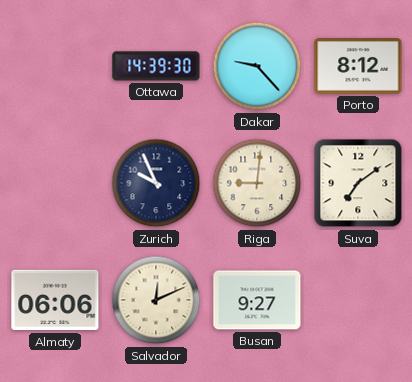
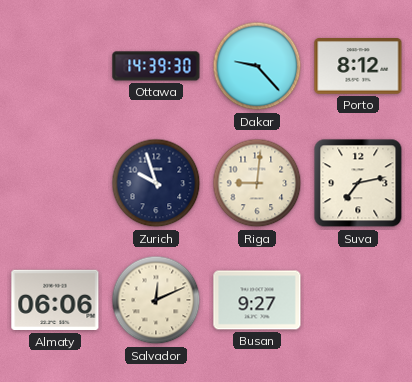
Zurich: 9:56 -> 9:57 (156, 183)
Suva: 7:09 -> 7:13 (358, 183)
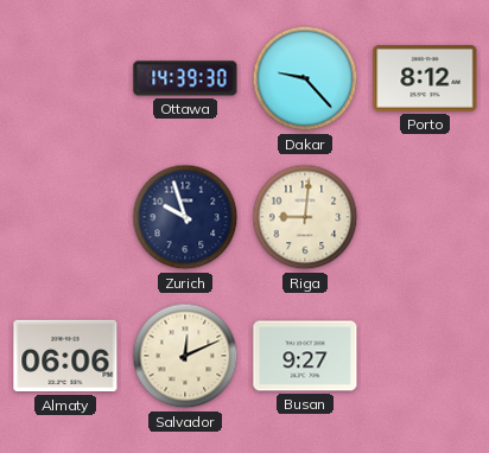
Suva: 7:13 -> none (358, 183)
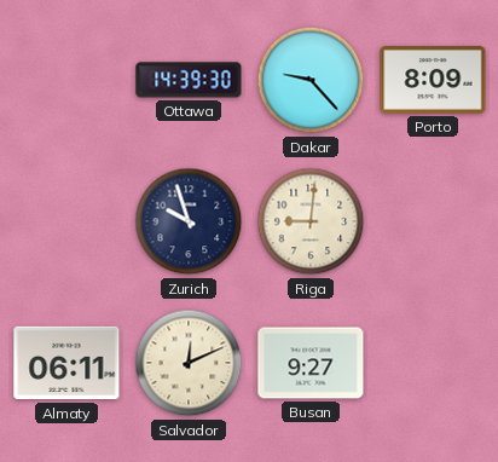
Porto: 8:12 -> 8:09 (433, 81)
Almaty: 06:06 -> 06:11 (66, 363)
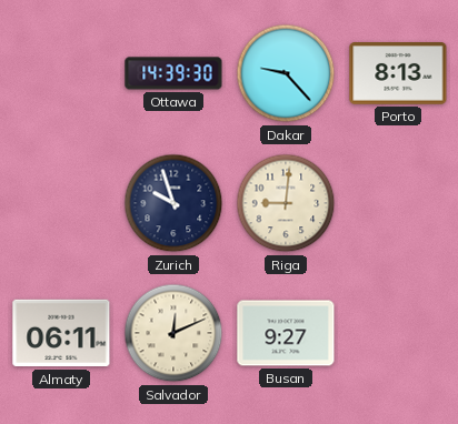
Porto: 8:09 -> 8:13 (398, 74)
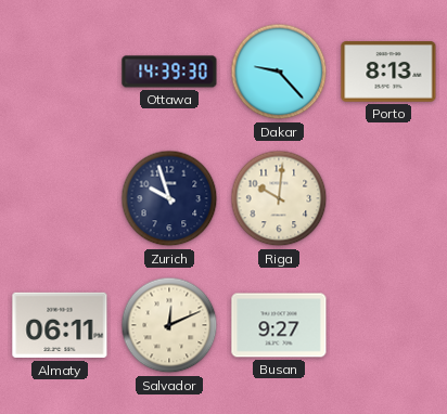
Riga: 9:01 -> 10:01 (279, 198)
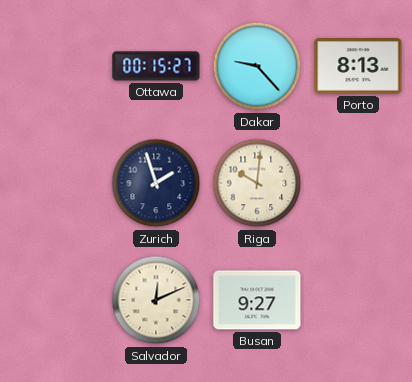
Ottawa: 14:39 -> 00:15 (156, 66)
Zurich: 9:57 -> 1:57 (156, 183)
Almaty: 06:11 -> none (60, 325)
